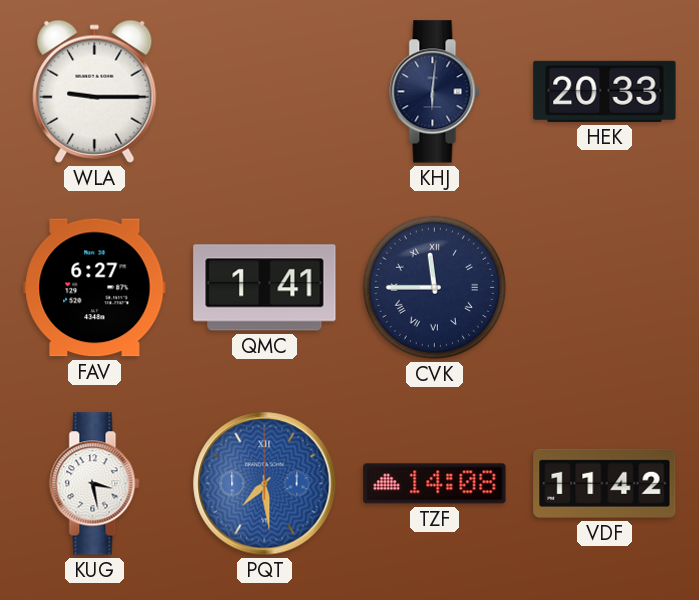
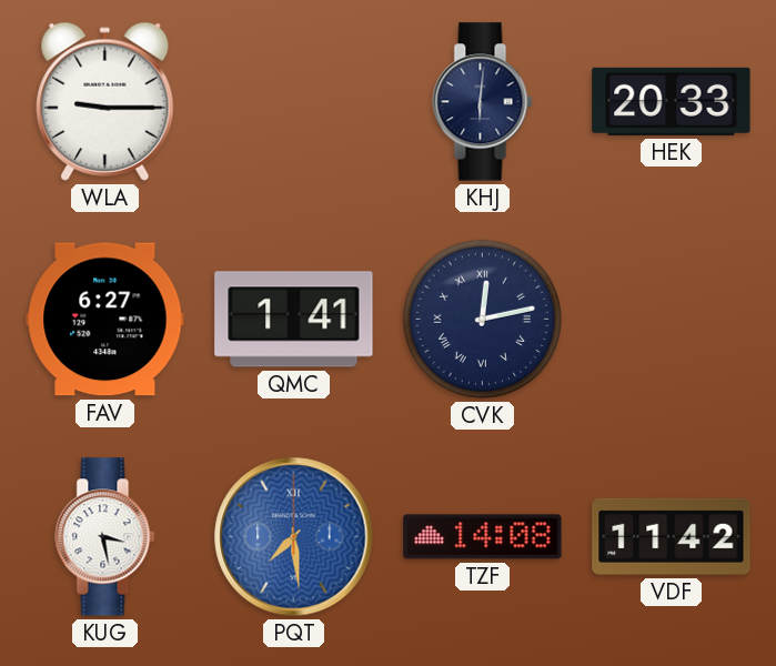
CVK: 11:45 -> 12:13 (482, 319)
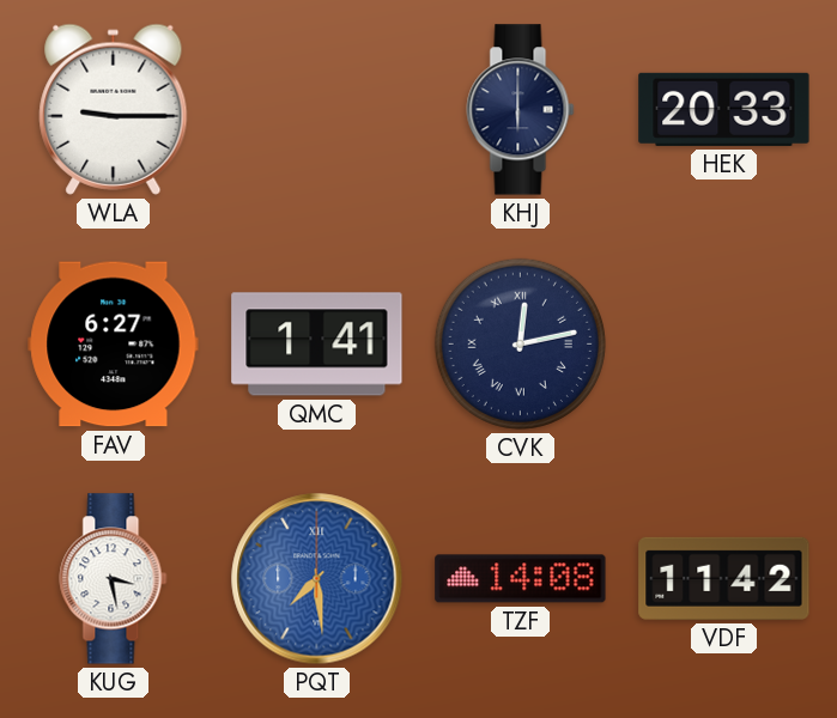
KHJ: 6:01 -> 6:00 (521, 110)
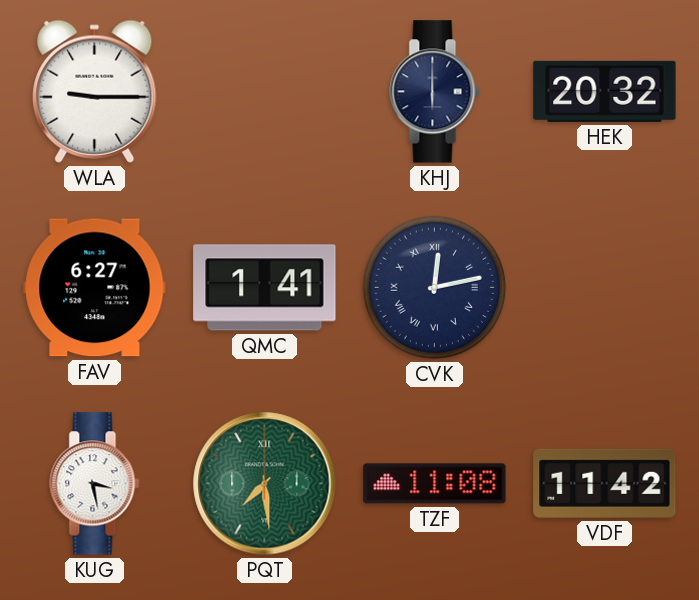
HEK: 20:33 -> 20:32 (605, 91)
PQT dial: blue -> green (265, 484)
TZF: 14:08 -> 11:08 (435, 484)
